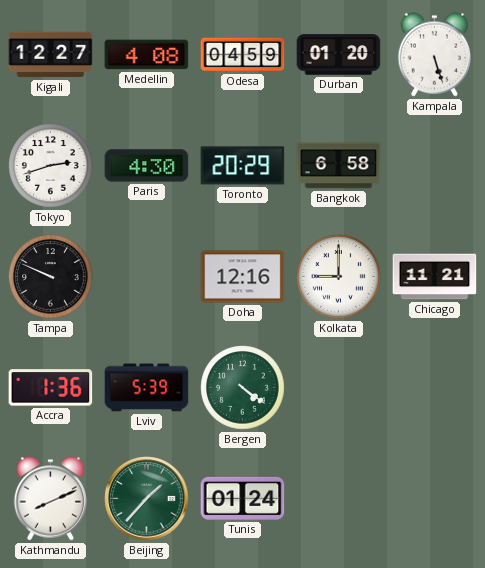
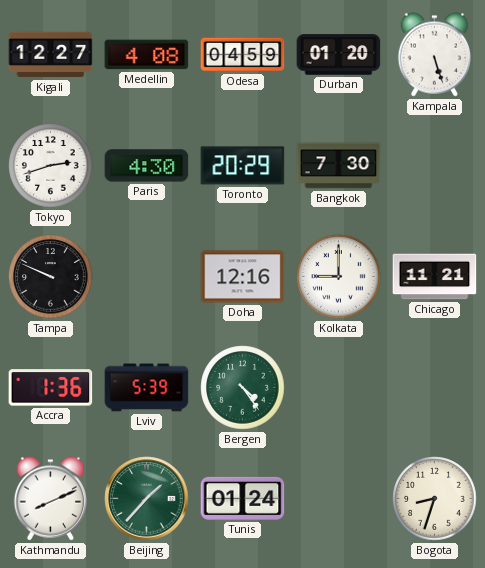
Bangkok: 6:58 -> 7:30 (339, 166)
Bergen: 4:21 -> 4:24 (243, 388)
Bogota: none -> 8:33 (435, 499)
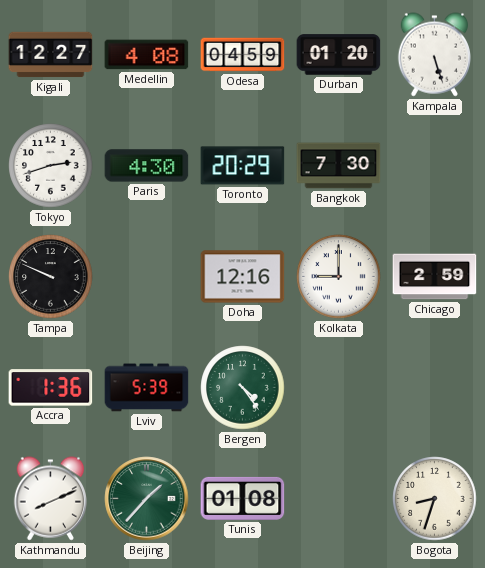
Chicago: 11:21 -> 2:59 (435, 277)
Tunis: 01:24 -> 01:08 (243, 498)
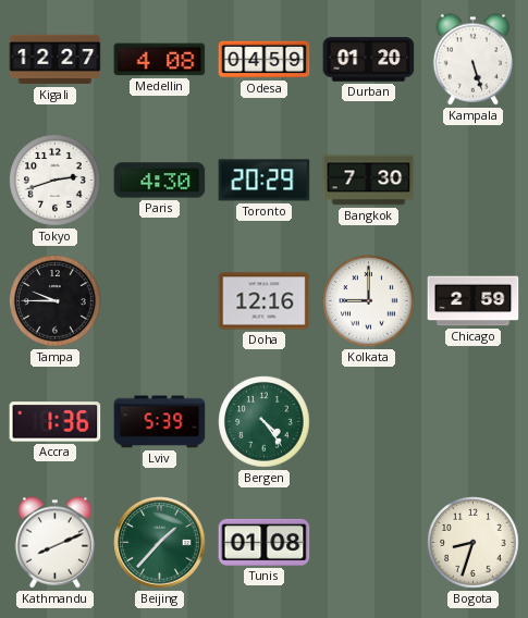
Tampa: 9:49 -> 9:45 (56, 301)
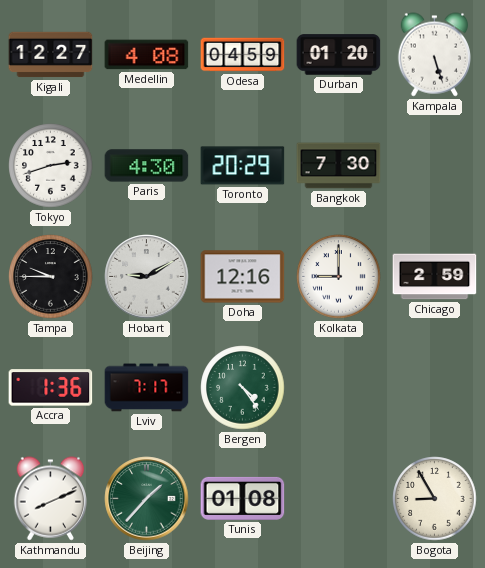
Hobart: none -> 9:10 (147, 277)
Lviv: 5:39 -> 7:17 (147, 388)
Bogota: 8:33 -> 8:55 (435, 499)
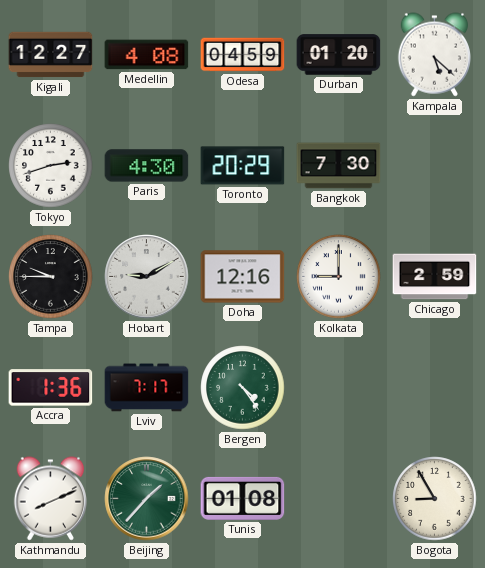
Kampala: 5:27 -> 5:22 (434, 55)
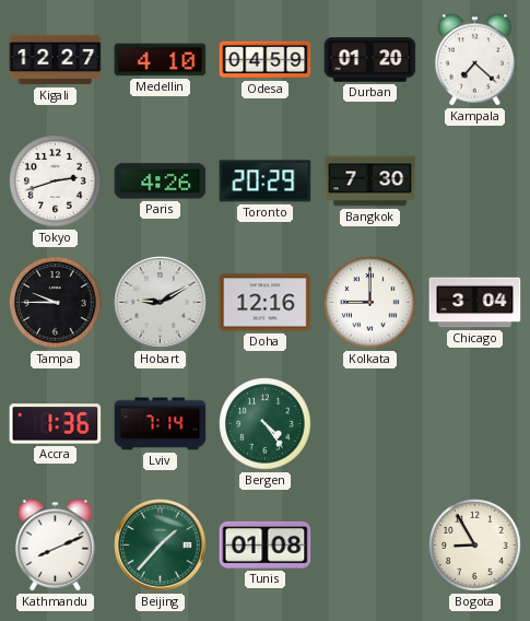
Medellin: 4:08 -> 4:10 (161, 60)
Kampala: 5:22 -> 7:22 (474, 60)
Paris: 4:30 -> 4:26 (161, 181)
Chicago: 2:59 -> 3:04 (475, 303)
Lviv: 7:17 -> 7:14 (161, 424)
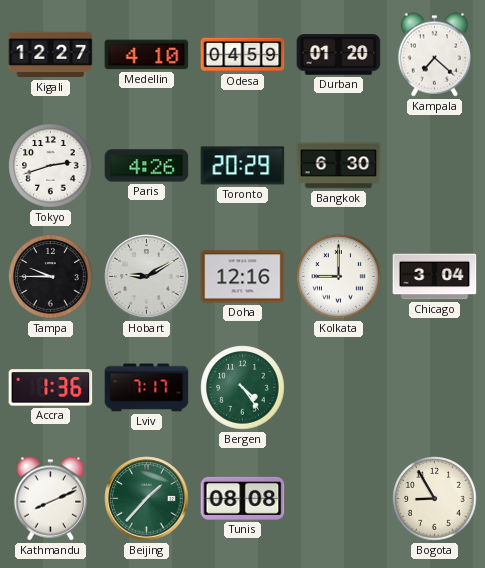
Bangkok: 7:30 -> 6:30 (339, 166)
Lviv: 7:14 -> 7:17 (147, 388)
Tunis: 01:08 -> 08:08 (243, 498)
